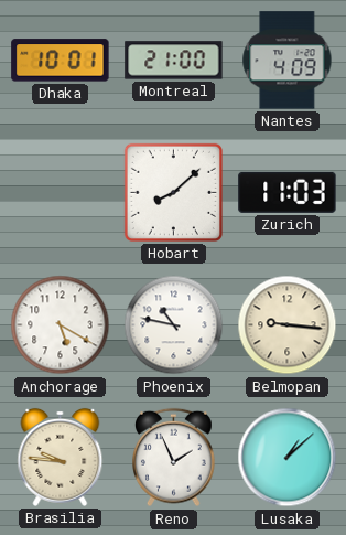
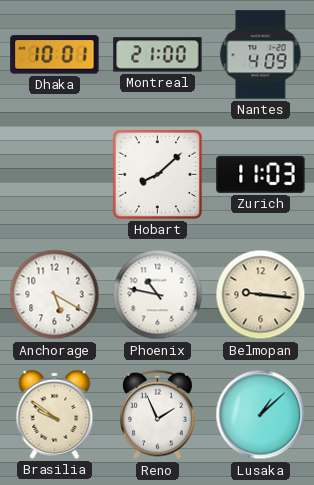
Brasilia: 9:46 -> 9:51 (55, 414)
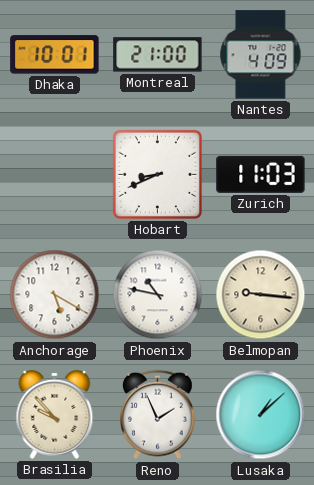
Hobart: 8:08 -> 8:41 (157, 174)
Brasilia: 9:51 -> 9:53 (55, 414)
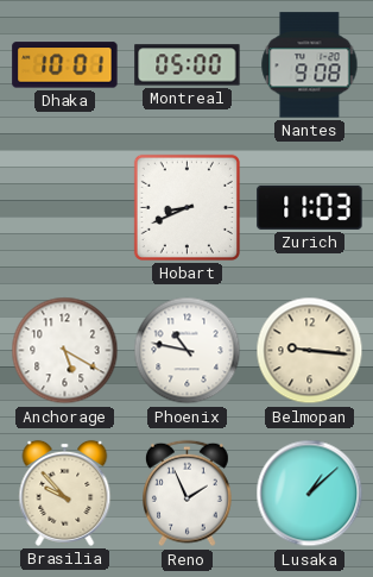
Montreal: 21:00 -> 05:00 (188, 65)
Nantes: 4:09 -> 9:08 (310, 65)
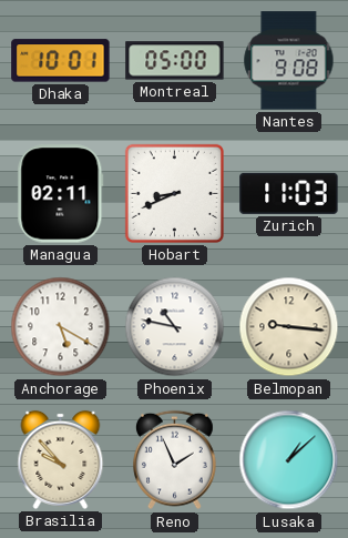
Managua: none -> 02:11 (61, 194)
